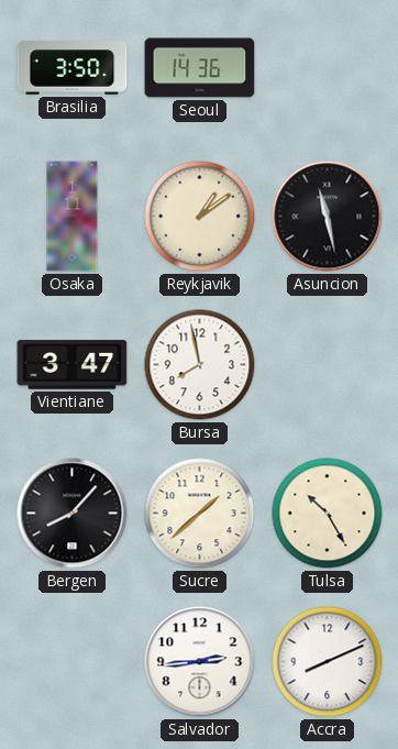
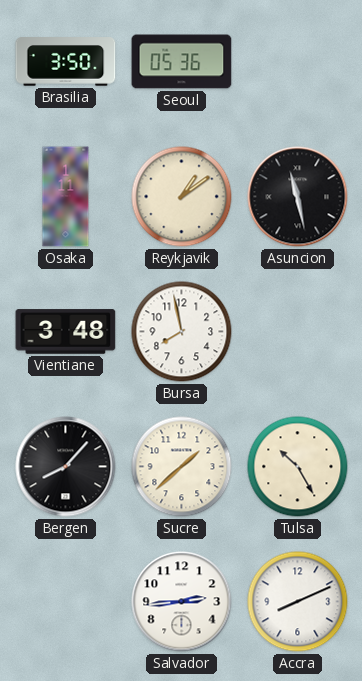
Seoul: 14:36 -> 05:36 (182, 62)
Vientiane: 3:47 -> 3:48 (66, 332)
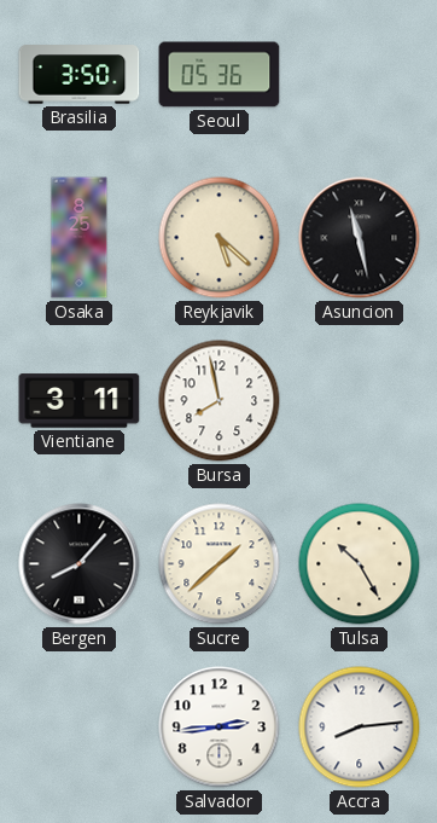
Osaka: 1:11 -> 8:25 (80, 238)
Reykjavik: 1:09 -> 5:22 (220, 238)
Vientiane: 3:48 -> 3:11 (80, 401)
Accra: 8:11 -> 8:14 (360, 728)
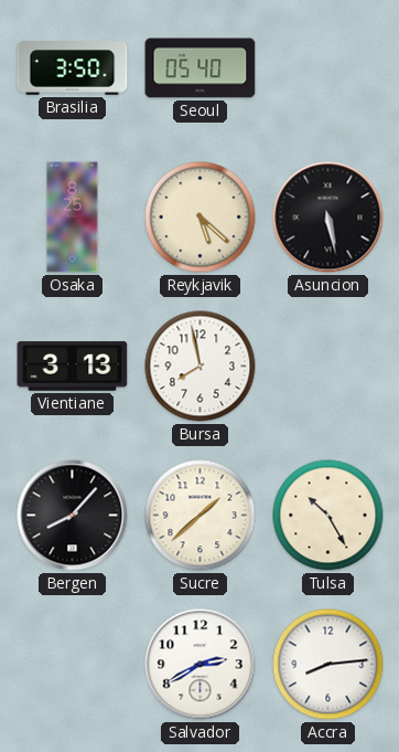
Seoul: 05:36 -> 05:40 (201, 68)
Asuncion: 11:28 -> 5:28 (328, 218)
Vientiane: 3:11 -> 3:13 (73, 367)
Salvador: 2:44 -> 2:40 (201, 665)
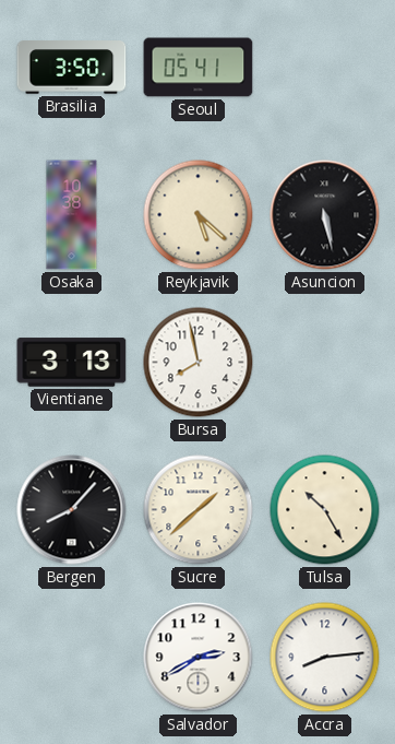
Seoul: 05:40 -> 05:41 (199, 68)
Osaka: 8:25 -> 10:38 (72, 215)
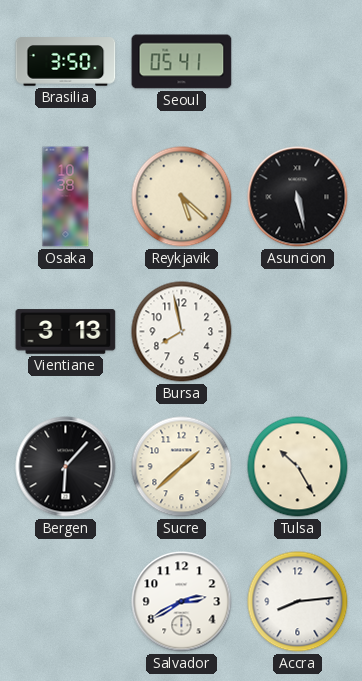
Bergen: 8:07 -> 6:07 (66, 467)
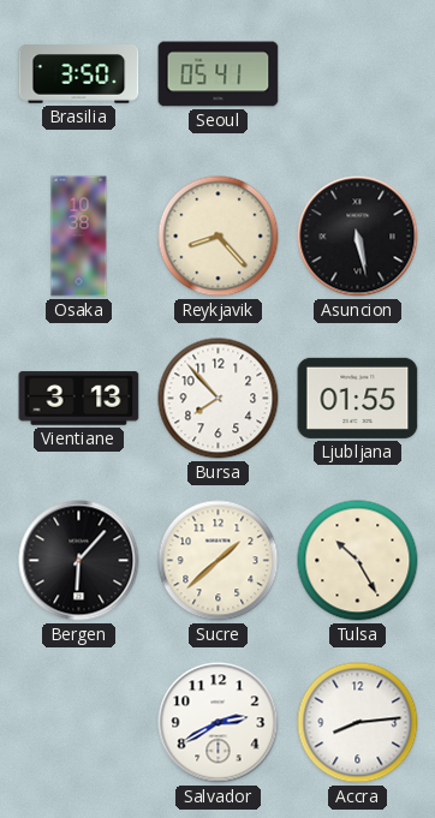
Reykjavik: 5:22 -> 8:23 (219, 237)
Bursa: 7:58 -> 7:53 (219, 399)
Ljubljana: none -> 01:55 (358, 398)
